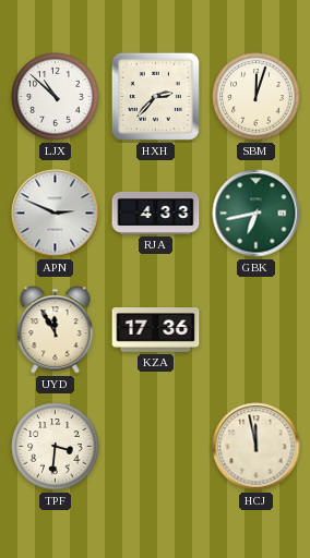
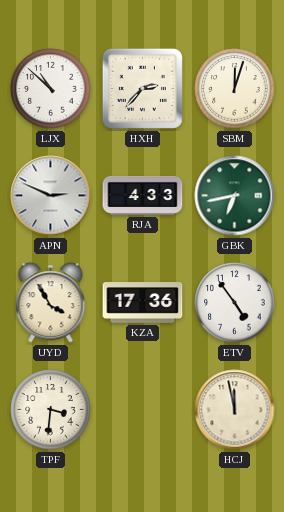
UYD: 11:55 -> 3:55 (51, 303)
ETV: none -> 4:54 (235, 303)
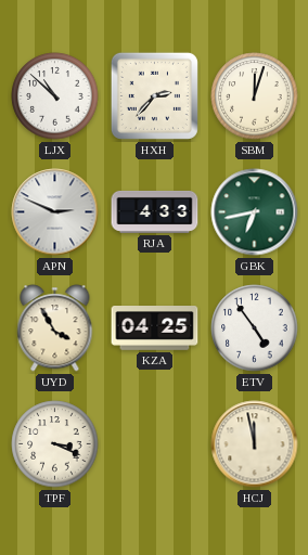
KZA: 17:36 -> 04:25 (155, 328)
TPF: 3:31 -> 3:19 (55, 444)
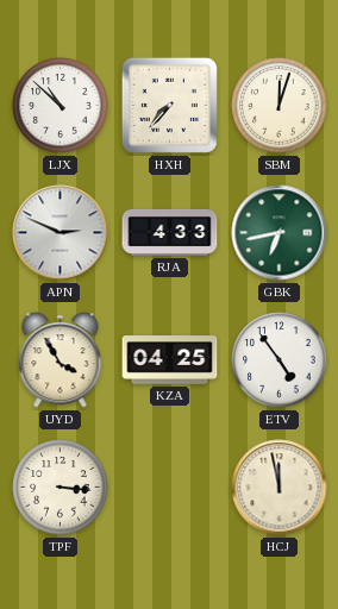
HXH: 2:37 -> 7:37 (169, 105)
TPF: 3:19 -> 3:16 (61, 488)
